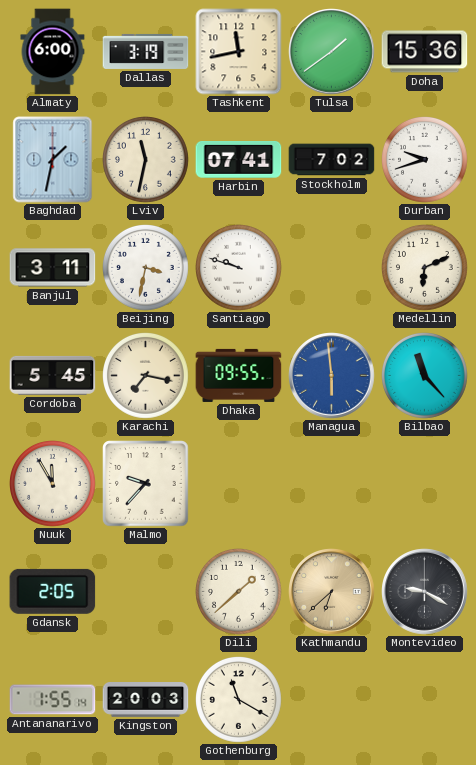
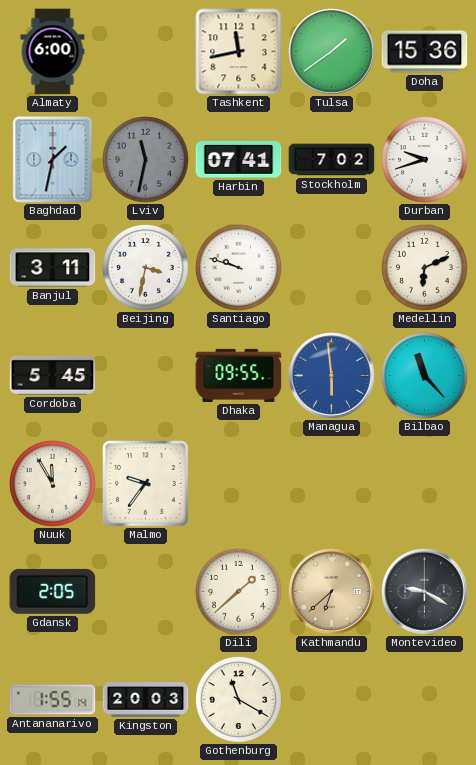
Dallas: 3:19 -> none (146, 51)
Lviv dial: cream -> grey (146, 160)
Karachi: 7:17 -> none (146, 376)
Malmo: 9:37 -> 9:36 (146, 484)
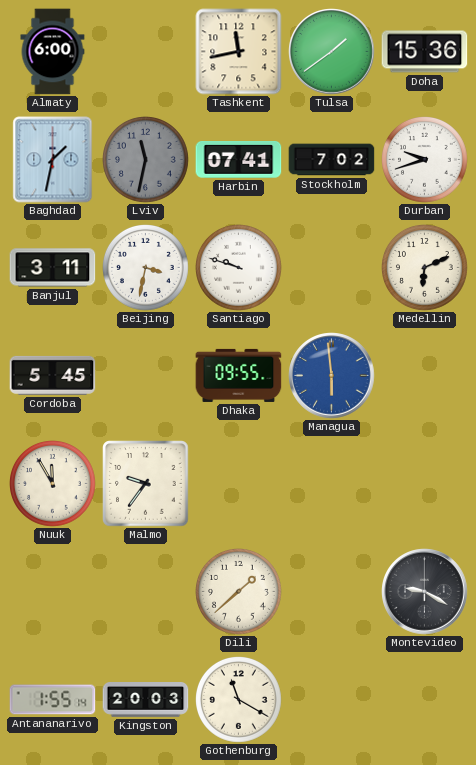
Bilbao: 11:23 -> none (425, 376)
Gdansk: 2:05 -> none (53, 591)
Kathmandu: 6:38 -> none (332, 592)
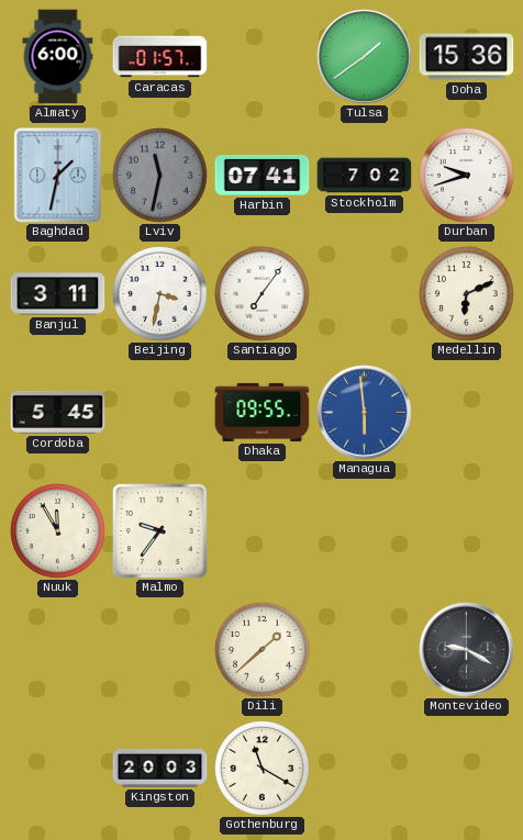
Caracas: none -> 01:57 (160, 57)
Tashkent: 11:43 -> none (239, 52)
Santiago: 9:48 -> 7:06 (263, 294)
Antananarivo: 1:55 -> none (53, 700)
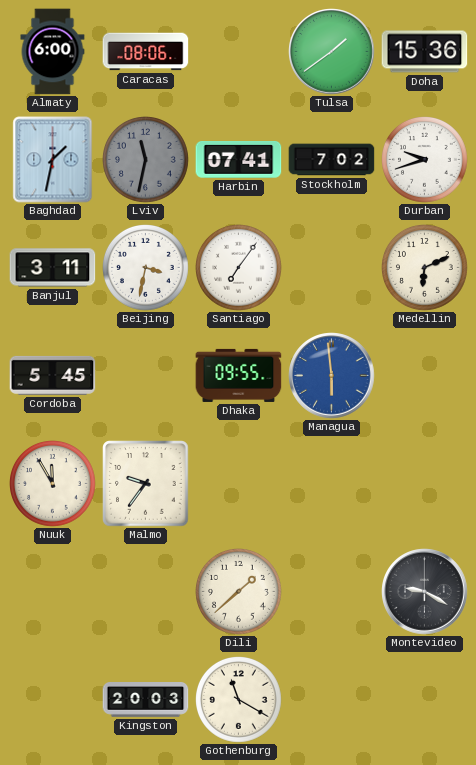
Caracas: 01:57 -> 08:06 (146, 52)
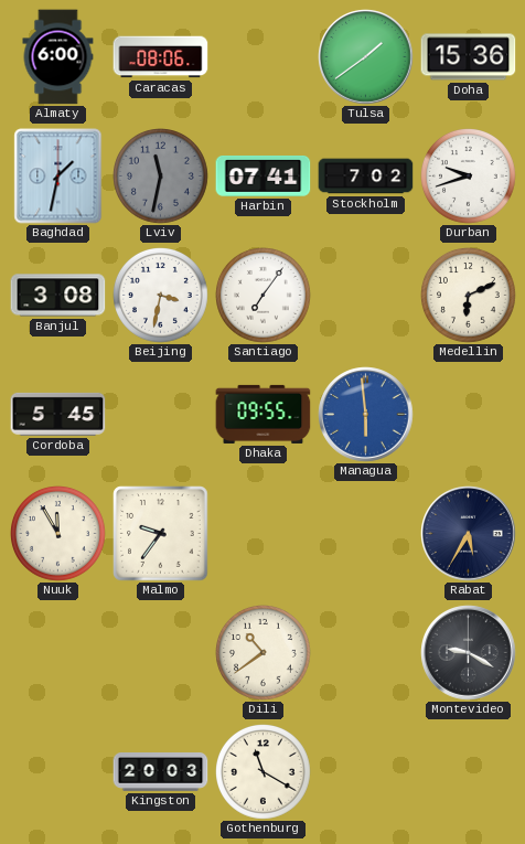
Banjul: 3:11 -> 3:08 (58, 296)
Rabat: none -> 5:35 (469, 534)
Dili: 1:38 -> 10:39 (264, 653)
